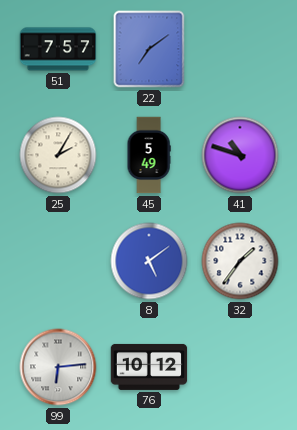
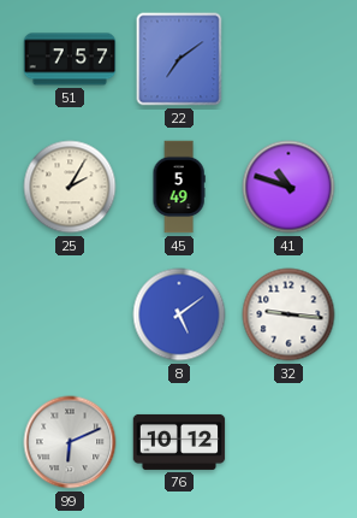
32: 1:36 -> 9:16 (288, 314)
99: 6:14 -> 6:11 (70, 442)
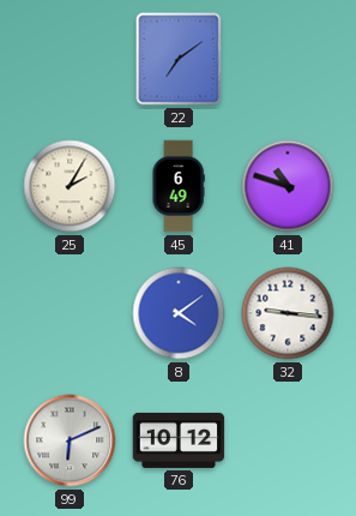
51: 7:57 -> none (70, 59)
45: 5:49 -> 6:49 (179, 186)
8: 5:09 -> 4:09 (179, 313)
